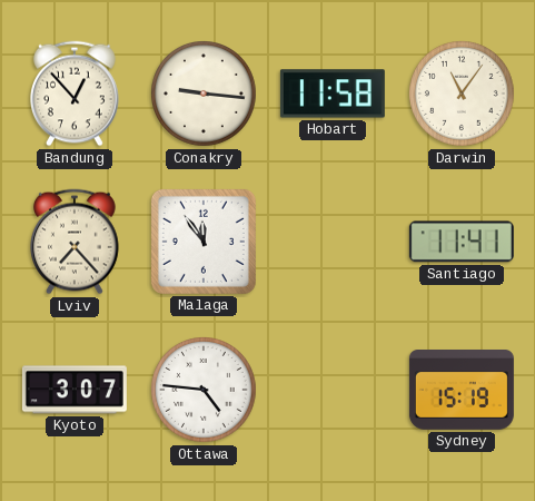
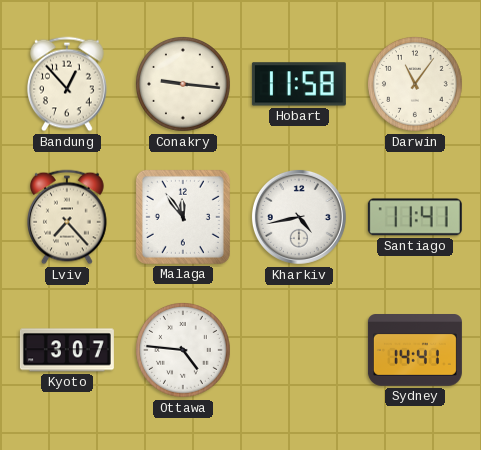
Kharkiv: none -> 4:43 (299, 217)
Sydney: 15:19 -> 14:41 (415, 350)
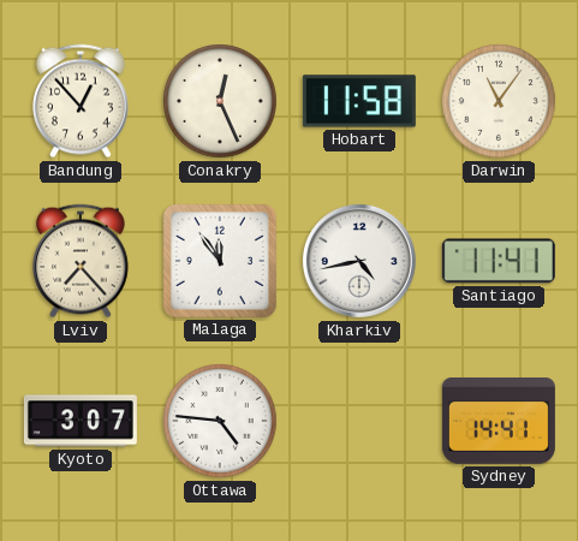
Conakry: 9:16 -> 12:26 (221, 102)
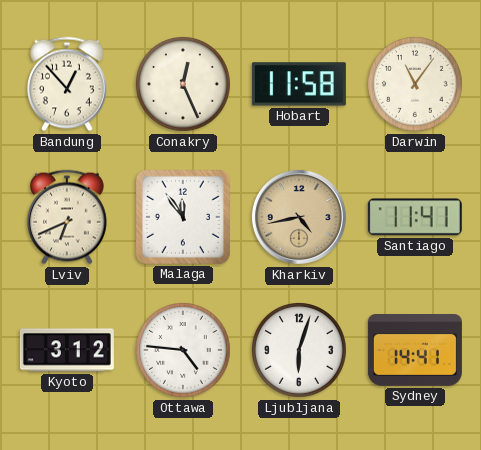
Lviv: 7:23 -> 6:41 (68, 217)
Kharkiv dial: white -> champagne (299, 217)
Kyoto: 3:07 -> 3:12 (67, 350)
Ljubljana: none -> 6:03 (300, 351)
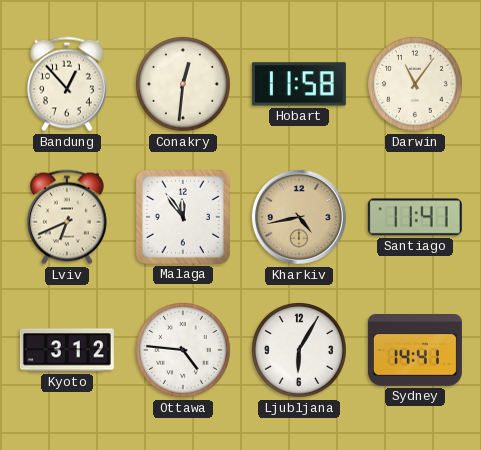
Conakry: 12:26 -> 12:31 (184, 85)
Ljubljana: 6:03 -> 6:05 (300, 351)
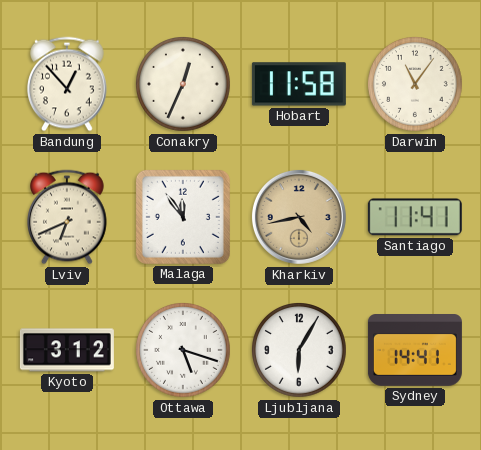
Conakry: 12:31 -> 12:34 (184, 85)
Ottawa: 4:46 -> 5:18 (184, 351)
